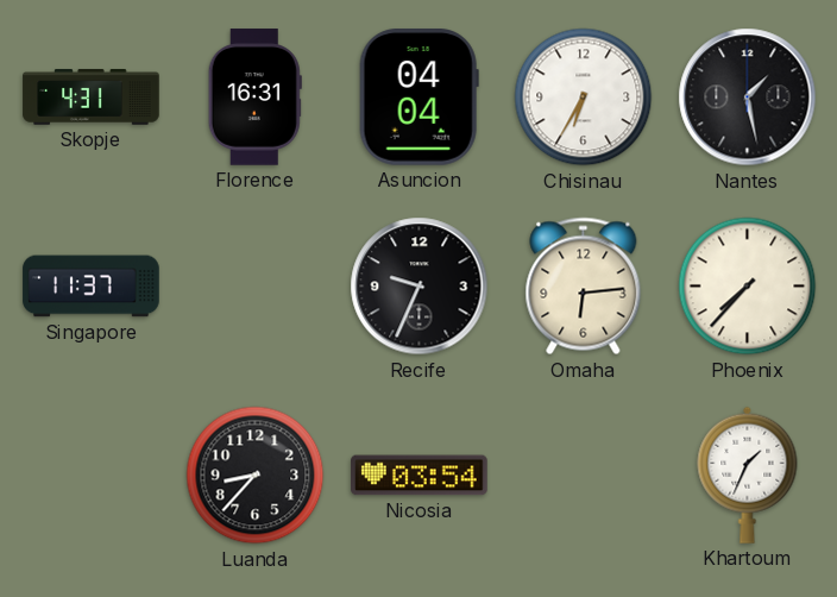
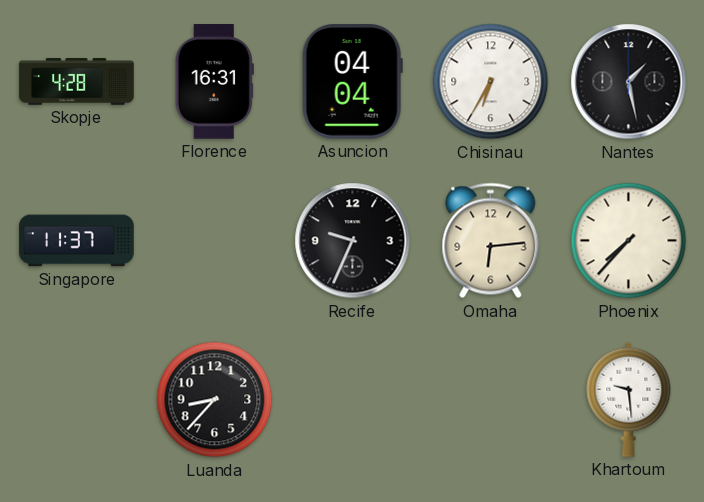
Skopje: 4:31 -> 4:28 (77, 82)
Nicosia: 03:54 -> none (420, 476)
Khartoum: 1:34 -> 9:29 (629, 399)
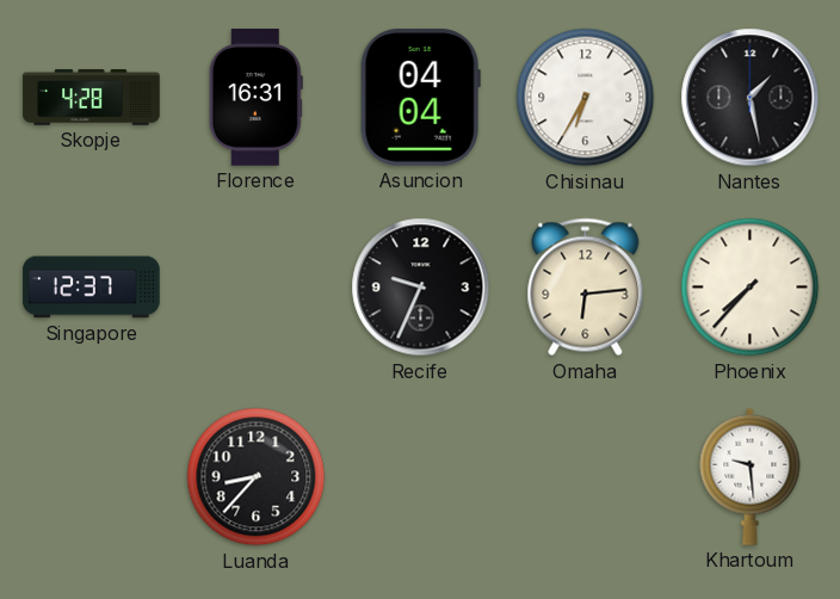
Singapore: 11:37 -> 12:37 (92, 288)
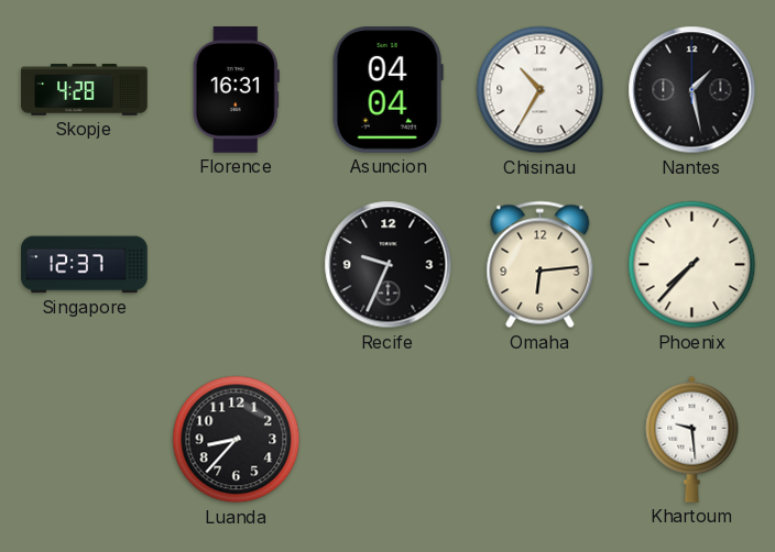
Chisinau: 6:35 -> 10:35 (541, 90)
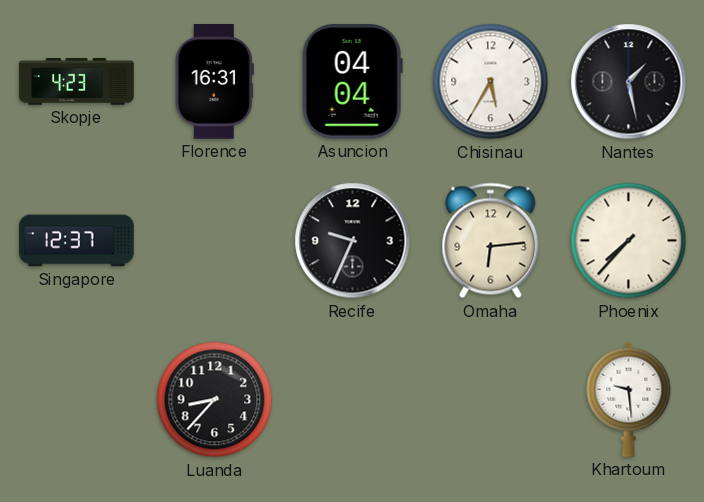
Skopje: 4:28 -> 4:23 (77, 82)
Chisinau: 10:35 -> 5:35 (491, 82)
